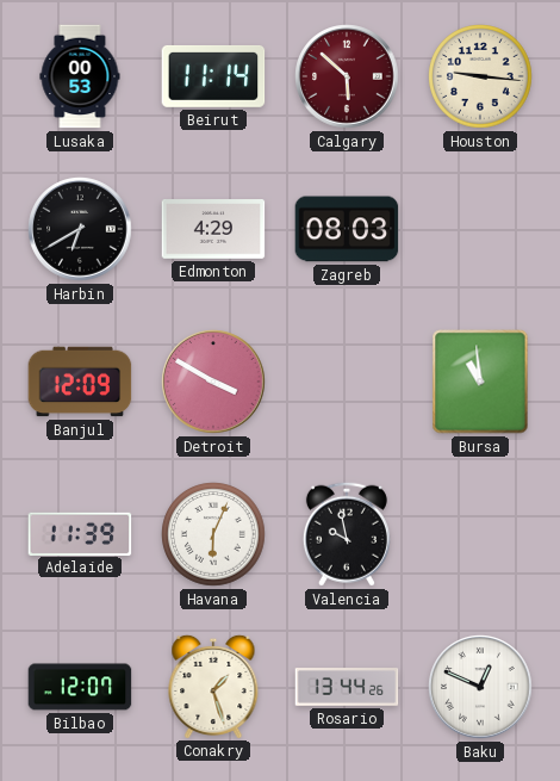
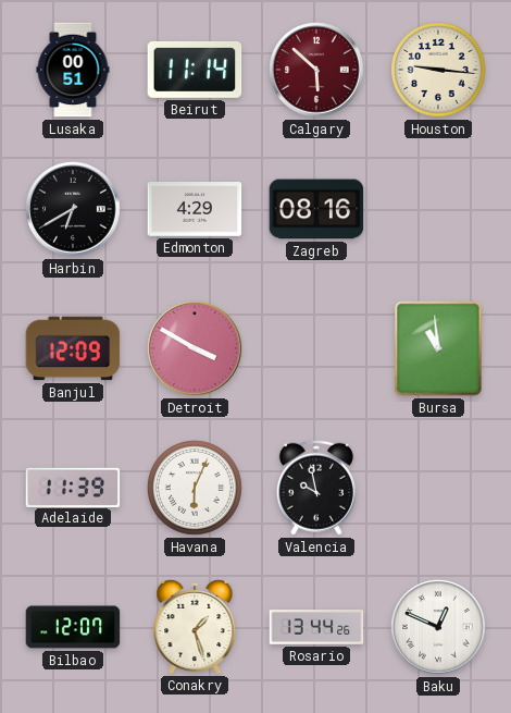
Lusaka: 00:53 -> 00:51 (73, 70)
Zagreb: 08:03 -> 08:16 (316, 209)
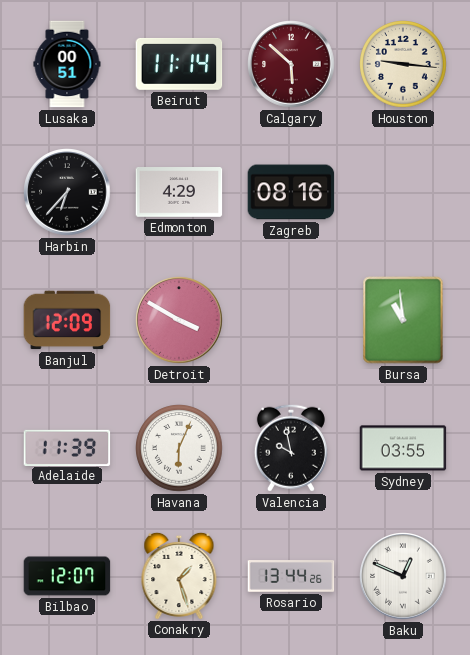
Harbin: 6:40 -> 6:37 (67, 192)
Sydney: none -> 03:55 (403, 448)
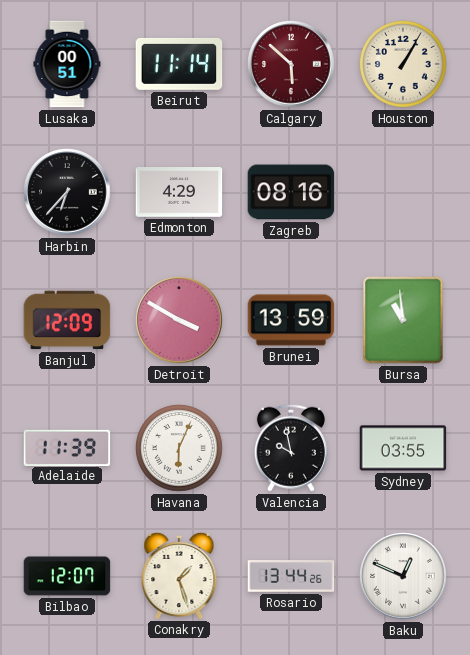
Houston: 9:16 -> 1:05 (403, 64)
Brunei: none -> 13:59 (291, 320)
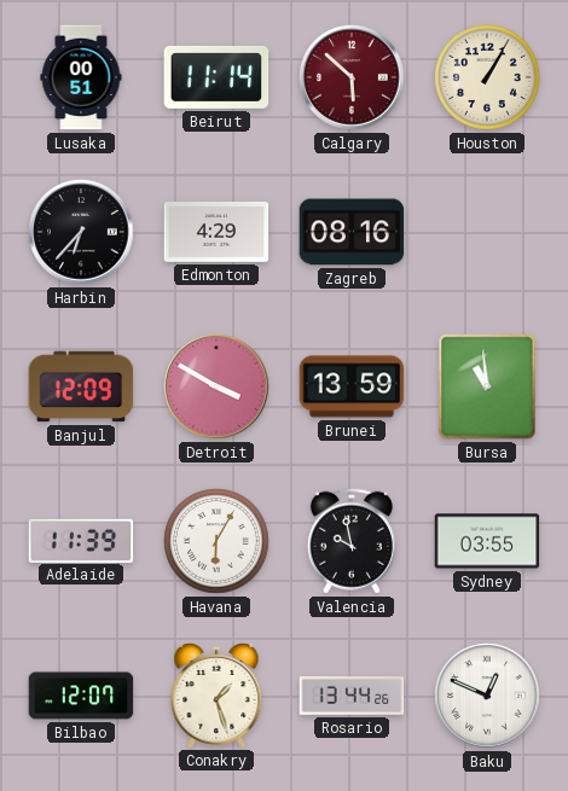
Havana: 6:04 -> 6:05 (216, 541)
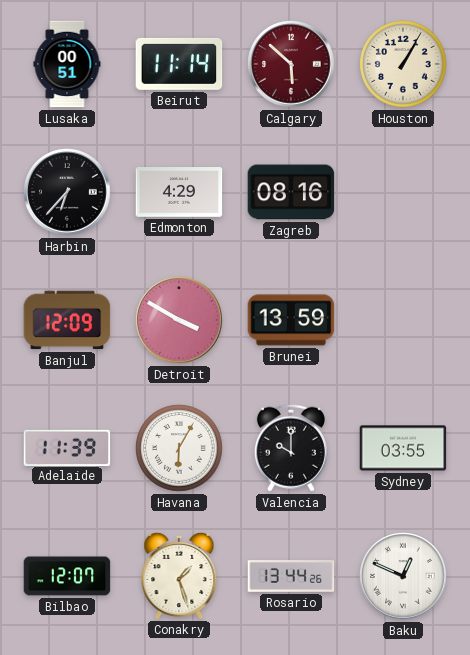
Bursa: 10:59 -> none (487, 386)
Valencia: 9:58 -> 10:00 (291, 448)
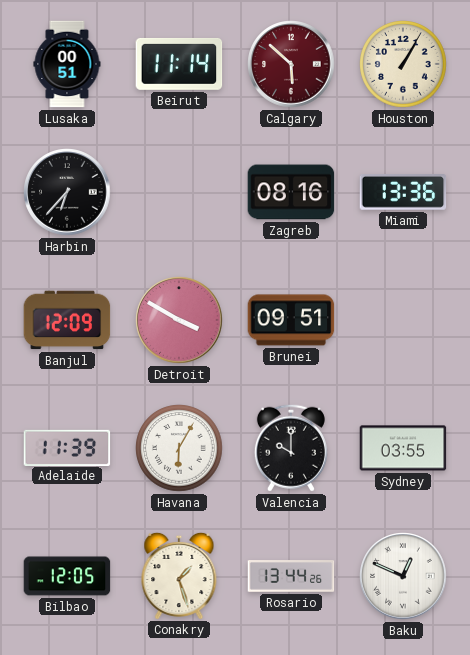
Edmonton: 4:29 -> none (179, 193)
Miami: none -> 13:36 (403, 193)
Brunei: 13:59 -> 09:51 (291, 320)
Bilbao: 12:07 -> 12:05 (67, 576)
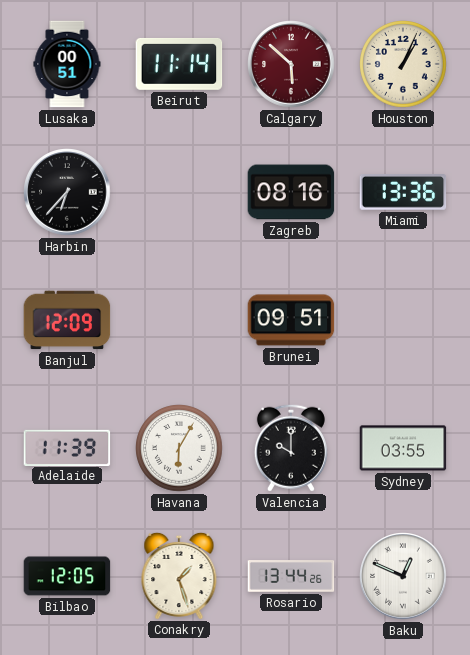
Houston: 1:05 -> 1:04 (403, 64)
Detroit: 3:50 -> none (179, 320)
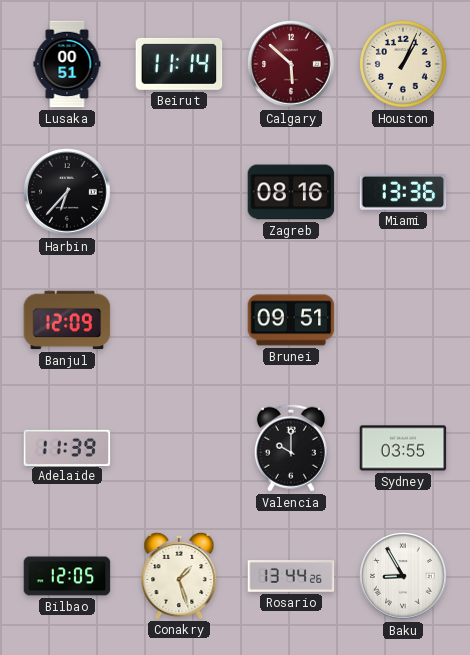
Havana: 6:05 -> none (179, 448)
Baku: 12:49 -> 8:55 (403, 576)
